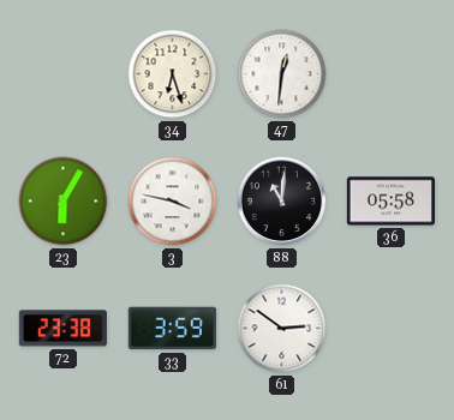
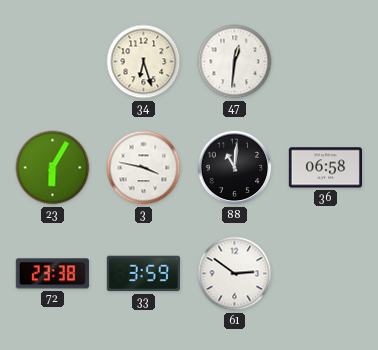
36: 05:58 -> 06:58 (325, 168)
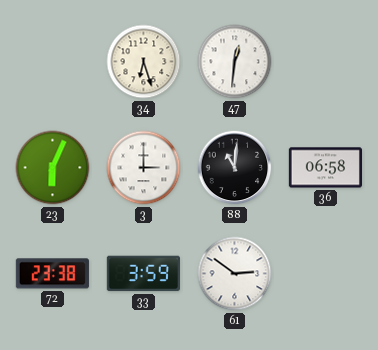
23: 6:05 -> 6:04 (53, 168)
3: 3:47 -> 3:00 (144, 168)
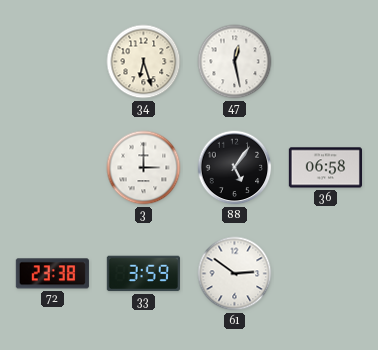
47: 12:31 -> 12:28 (235, 62)
23: 6:04 -> none (53, 168)
88: 11:01 -> 5:06 (235, 168)
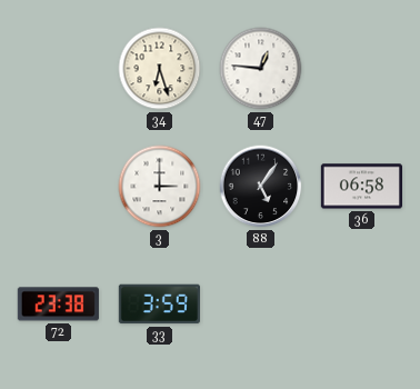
47: 12:28 -> 12:46 (261, 69)
61: 2:51 -> none (235, 274)
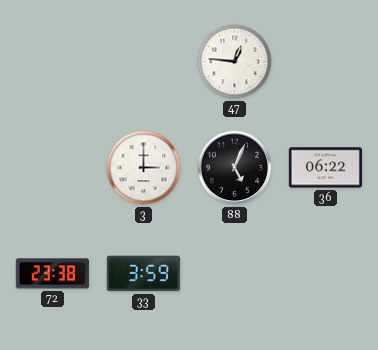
34: 6:27 -> none (160, 69)
88: 5:06 -> 5:04 (235, 168)
36: 06:58 -> 06:22 (325, 168)
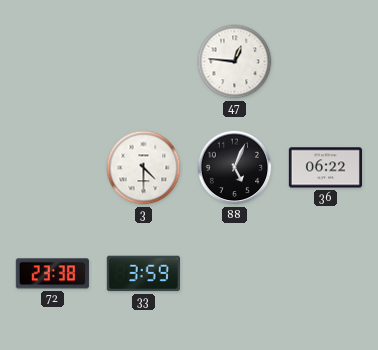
3: 3:00 -> 4:30 (144, 168)
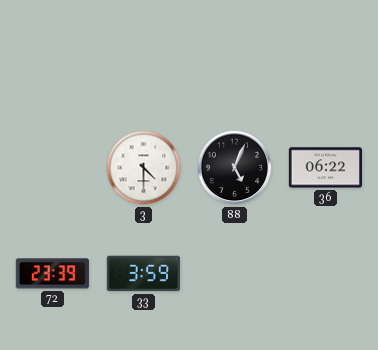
47: 12:46 -> none (235, 62)
72: 23:38 -> 23:39 (52, 274)
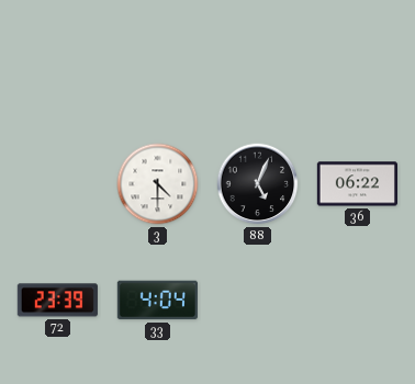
33: 3:59 -> 4:04 (157, 301)
